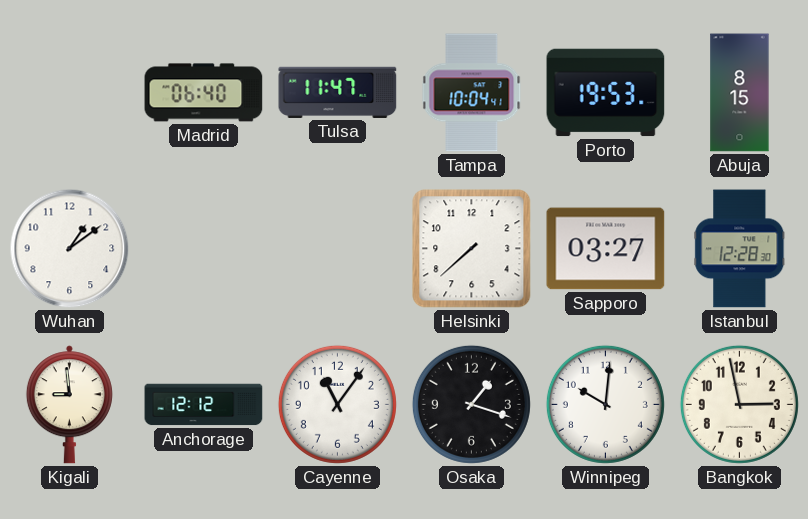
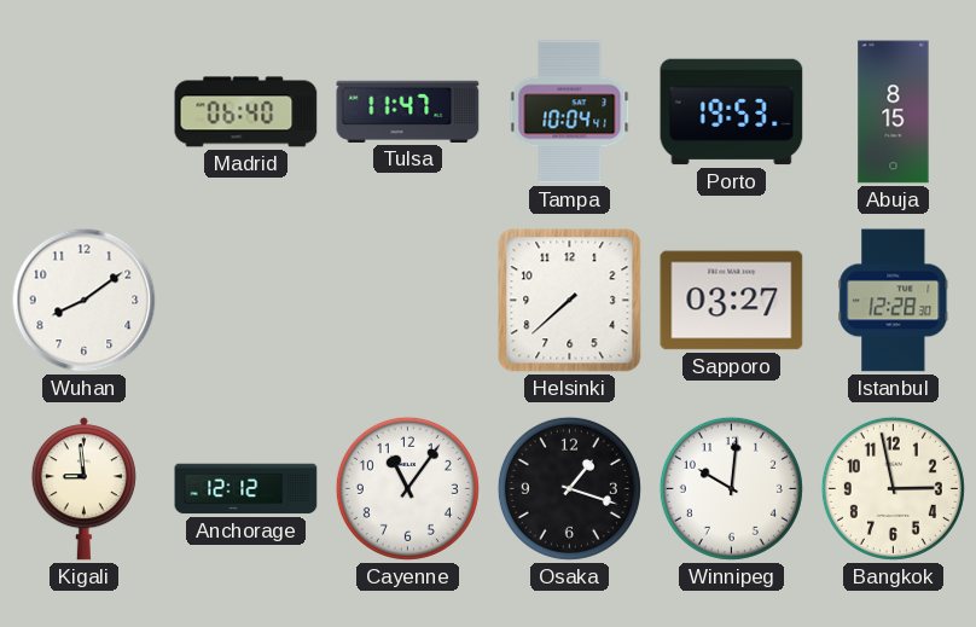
Wuhan: 1:09 -> 8:09 (85, 301)
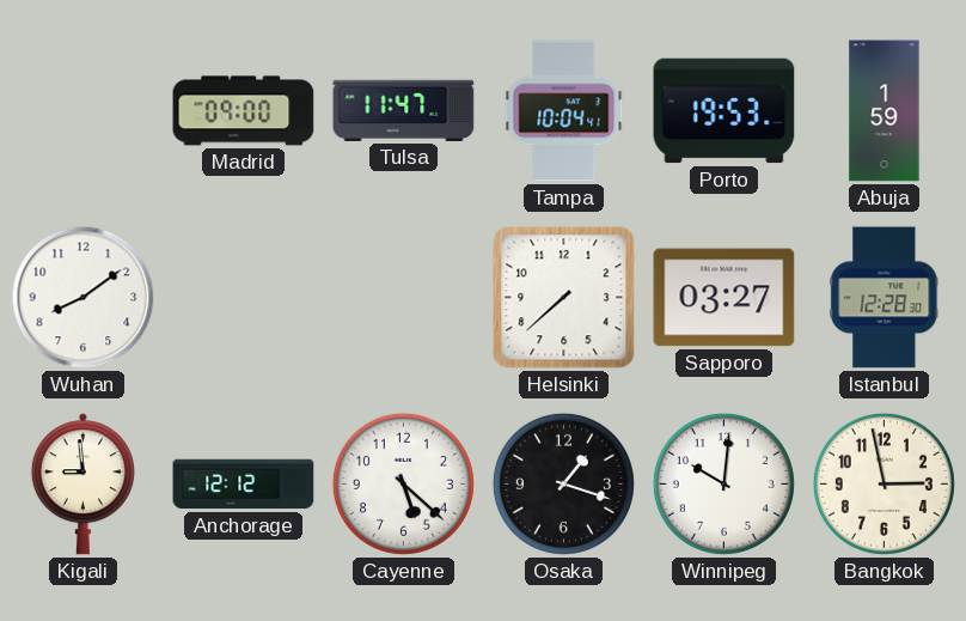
Madrid: 06:40 -> 09:00 (244, 111)
Abuja: 8:15 -> 1:59 (885, 111)
Cayenne: 11:06 -> 5:22 (403, 483)
